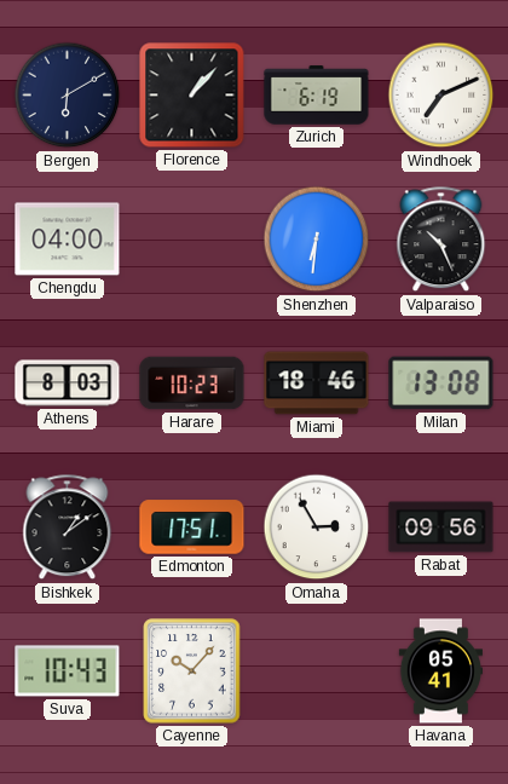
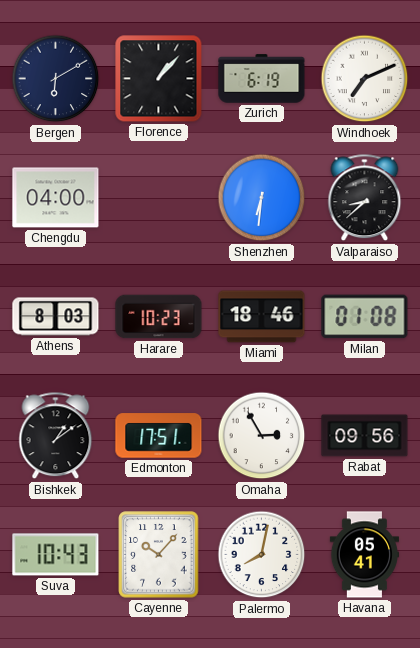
Valparaiso: 10:26 -> 8:38 (365, 198)
Milan: 13:08 -> 01:08 (365, 317)
Palermo: none -> 8:02 (262, 555)
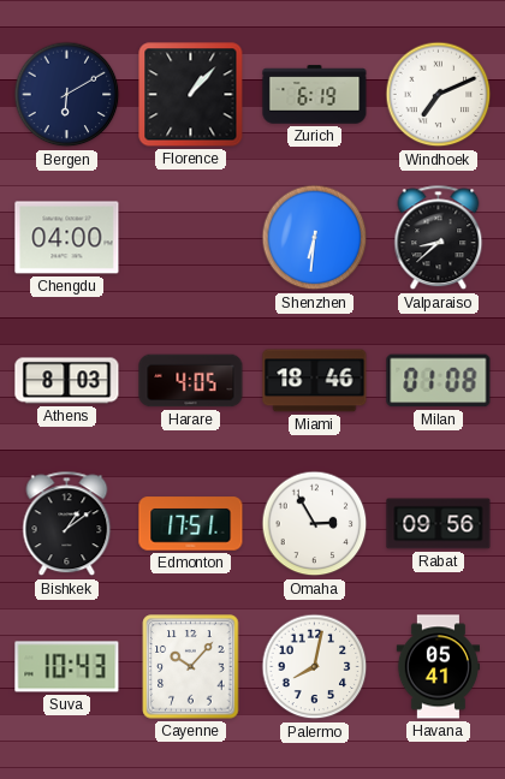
Harare: 10:23 -> 4:05 (191, 381)
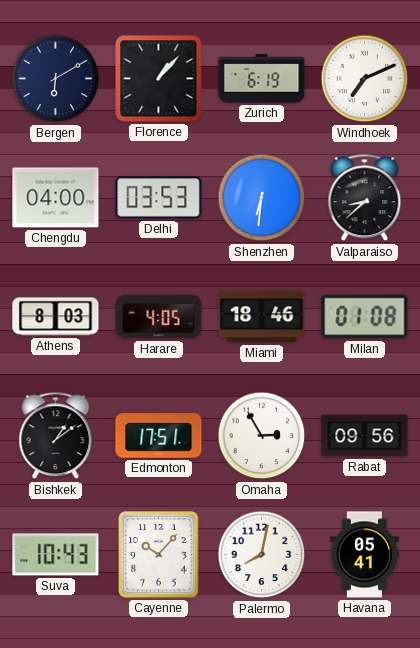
Delhi: none -> 03:53 (159, 198)
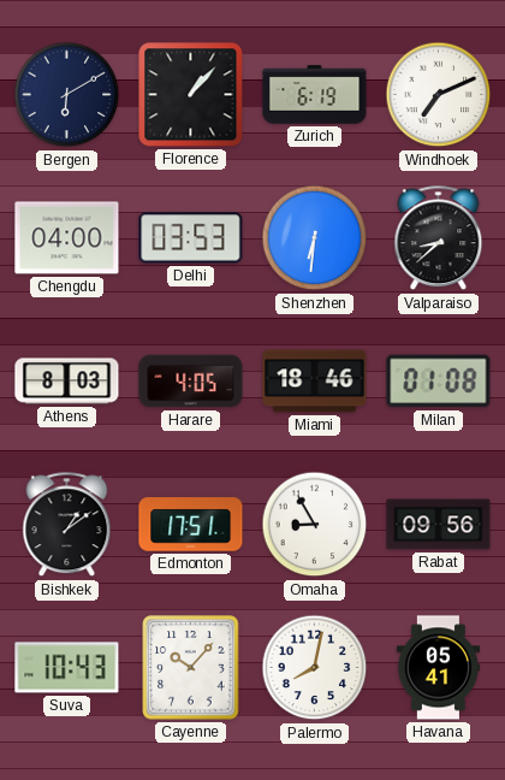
Omaha: 2:55 -> 8:55 (315, 525)
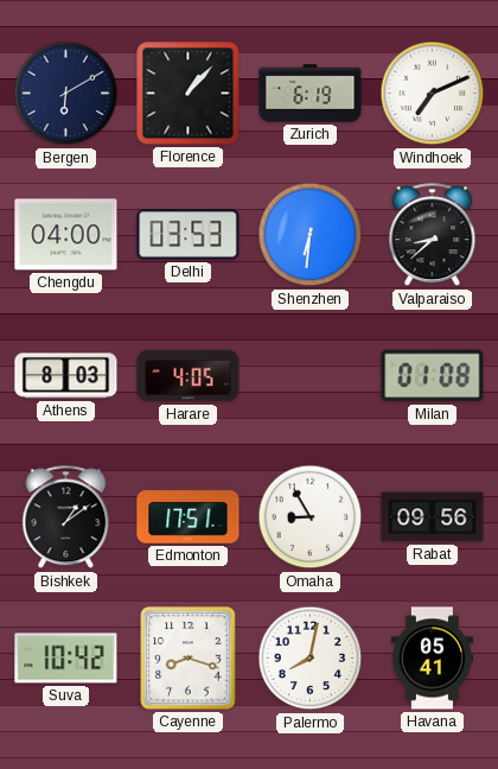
Miami: 18:46 -> none (315, 382)
Suva: 10:43 -> 10:42 (66, 659)
Cayenne: 10:07 -> 8:18 (189, 659)
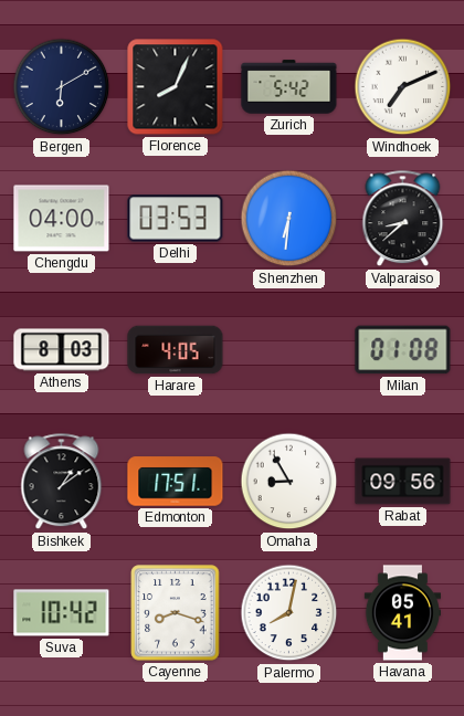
Florence: 1:07 -> 8:04 (176, 87)
Zurich: 6:19 -> 5:42 (289, 87)
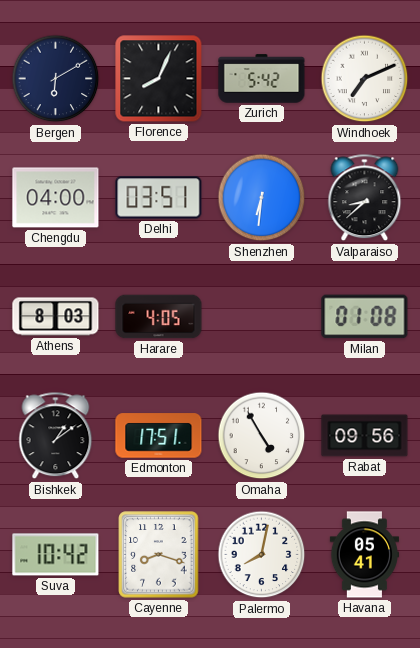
Delhi: 03:53 -> 03:51 (159, 198)
Omaha: 8:55 -> 4:55 (262, 436)
